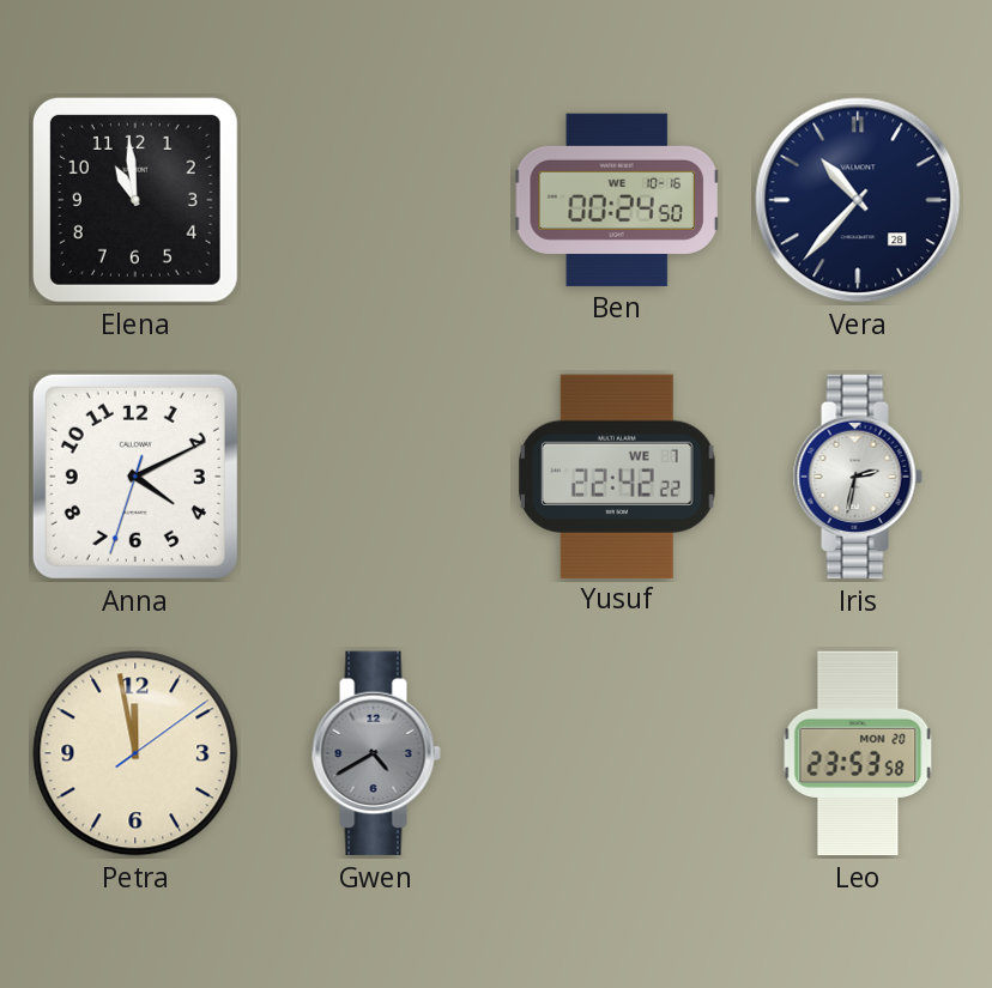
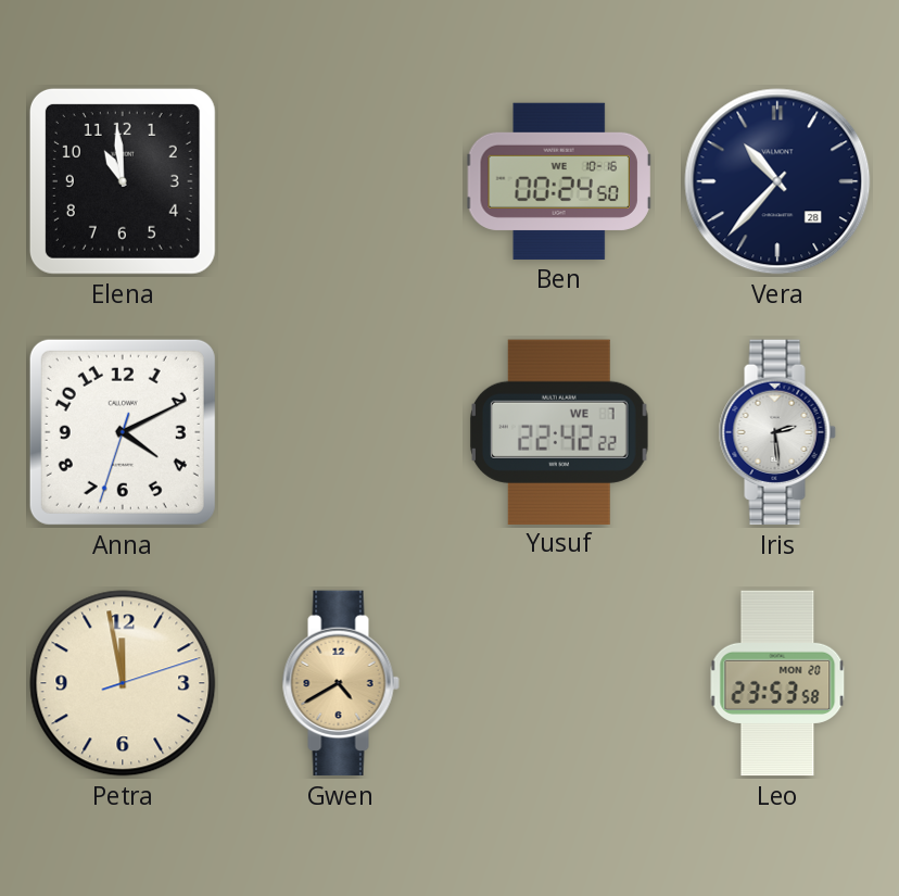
Iris: 2:32 -> 2:29 (777, 432)
Petra: 11:58:09 -> 11:58:12 (123, 683)
Gwen dial: grey -> champagne (341, 683)
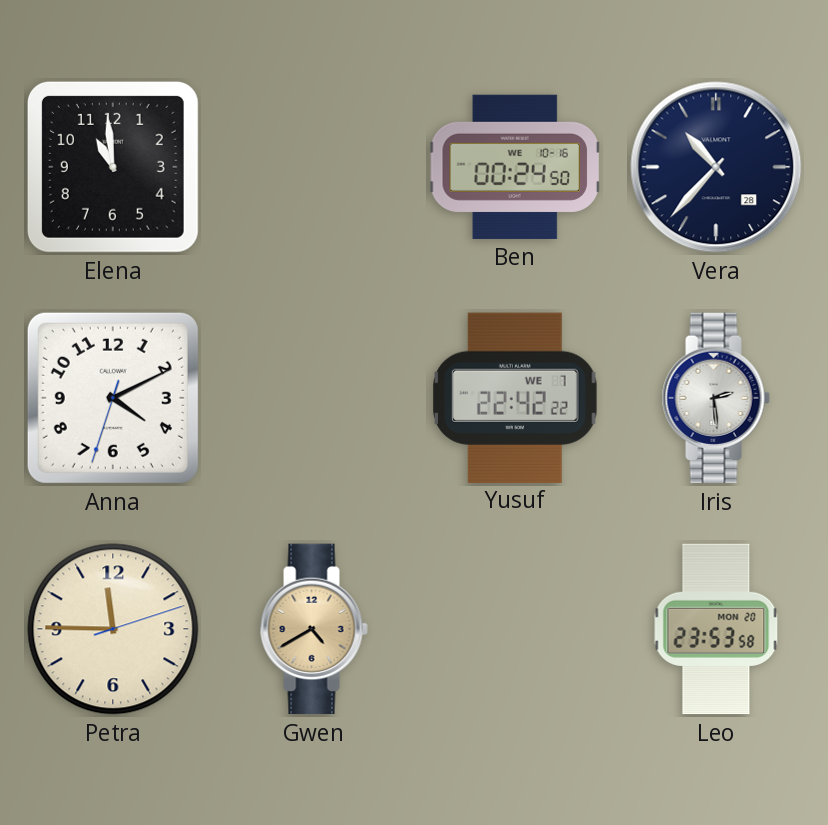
Petra: 11:58 -> 11:45 (113, 629)
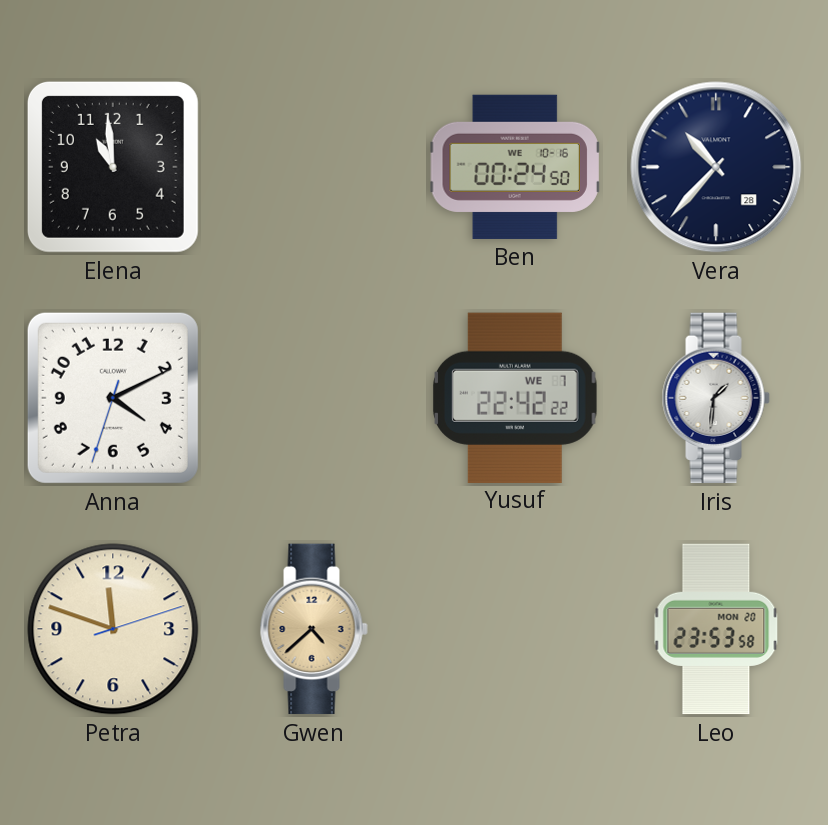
Iris: 2:29 -> 1:31 (716, 398)
Petra: 11:45 -> 11:48 (113, 629)
Gwen: 4:40 -> 4:38 (314, 629)
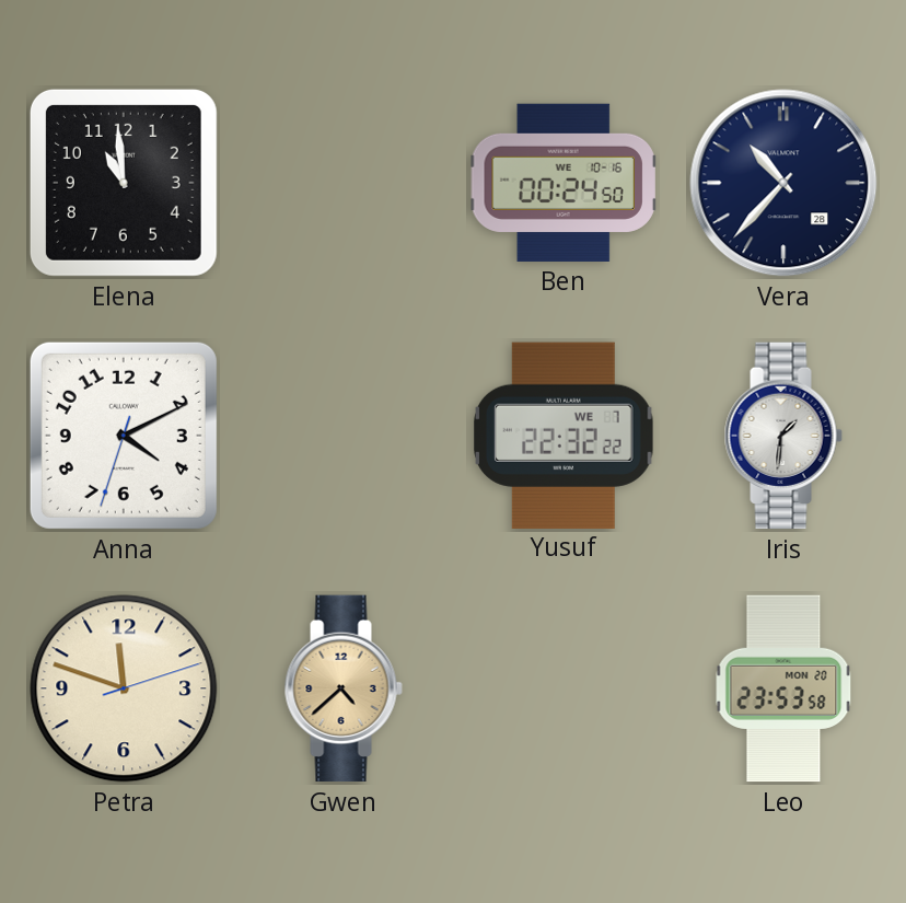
Yusuf: 22:42 -> 22:32 (565, 435)
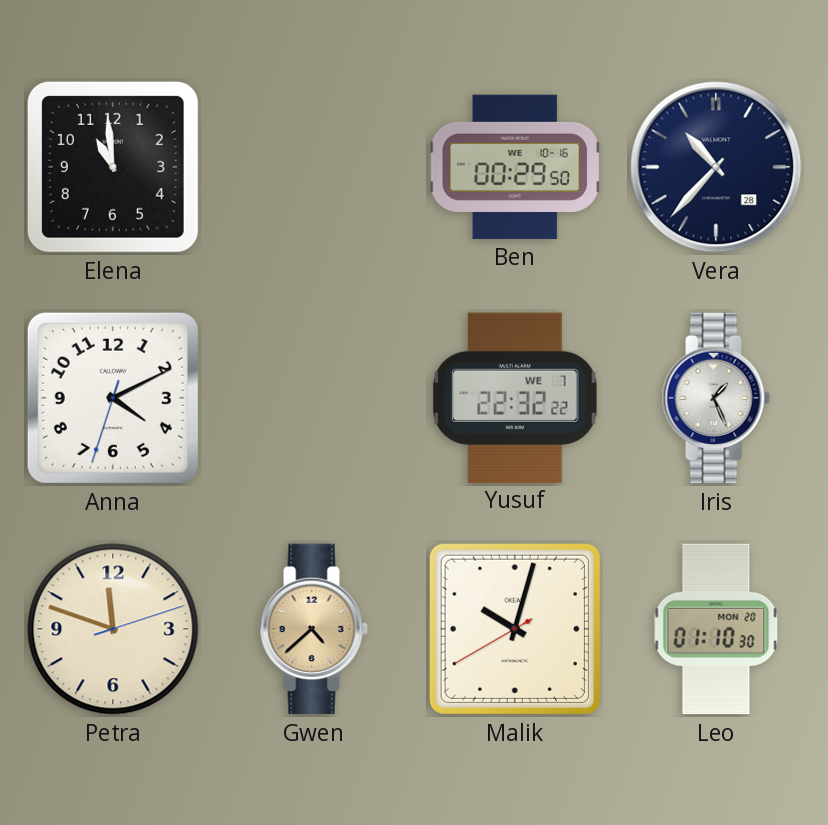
Ben: 00:24 -> 00:29 (515, 167)
Iris: 1:31 -> 1:26 (716, 398)
Malik: none -> 10:02 (515, 629)
Leo: 23:53 -> 01:10 (716, 629)
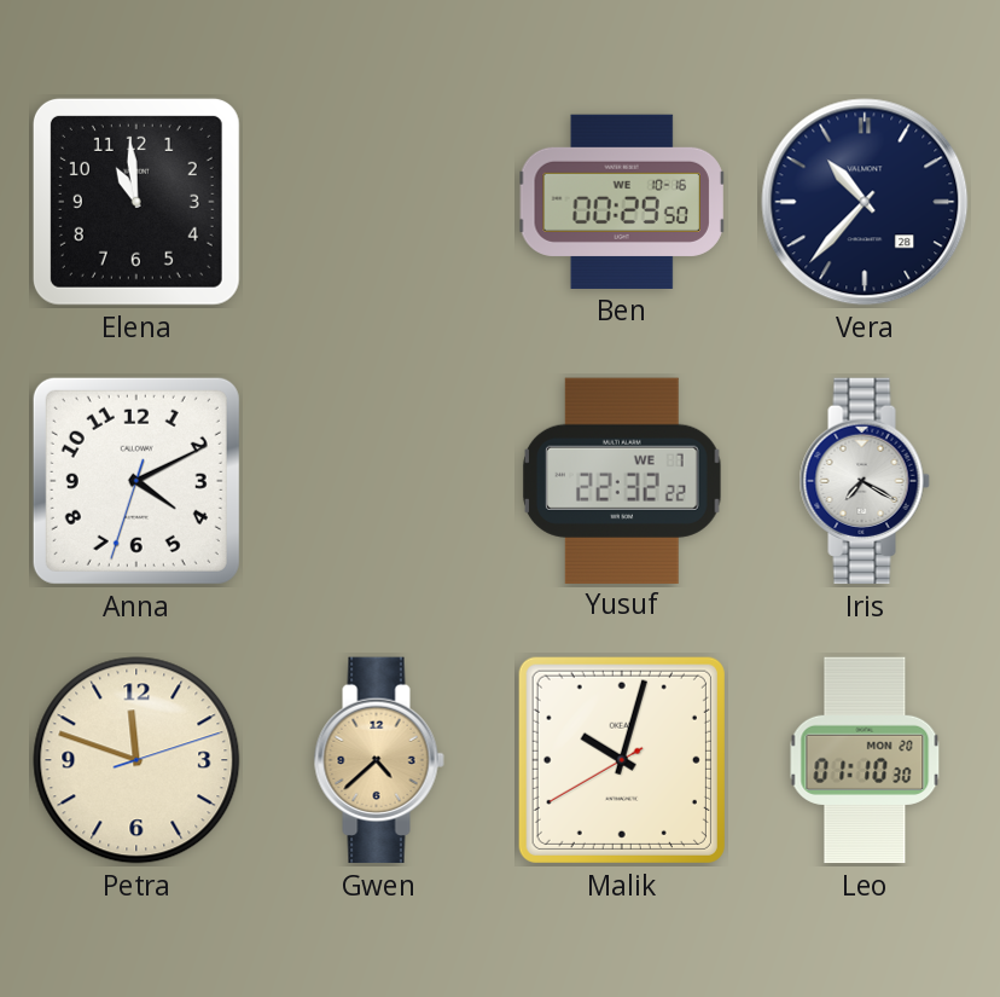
Iris: 1:26 -> 7:20 (865, 481)
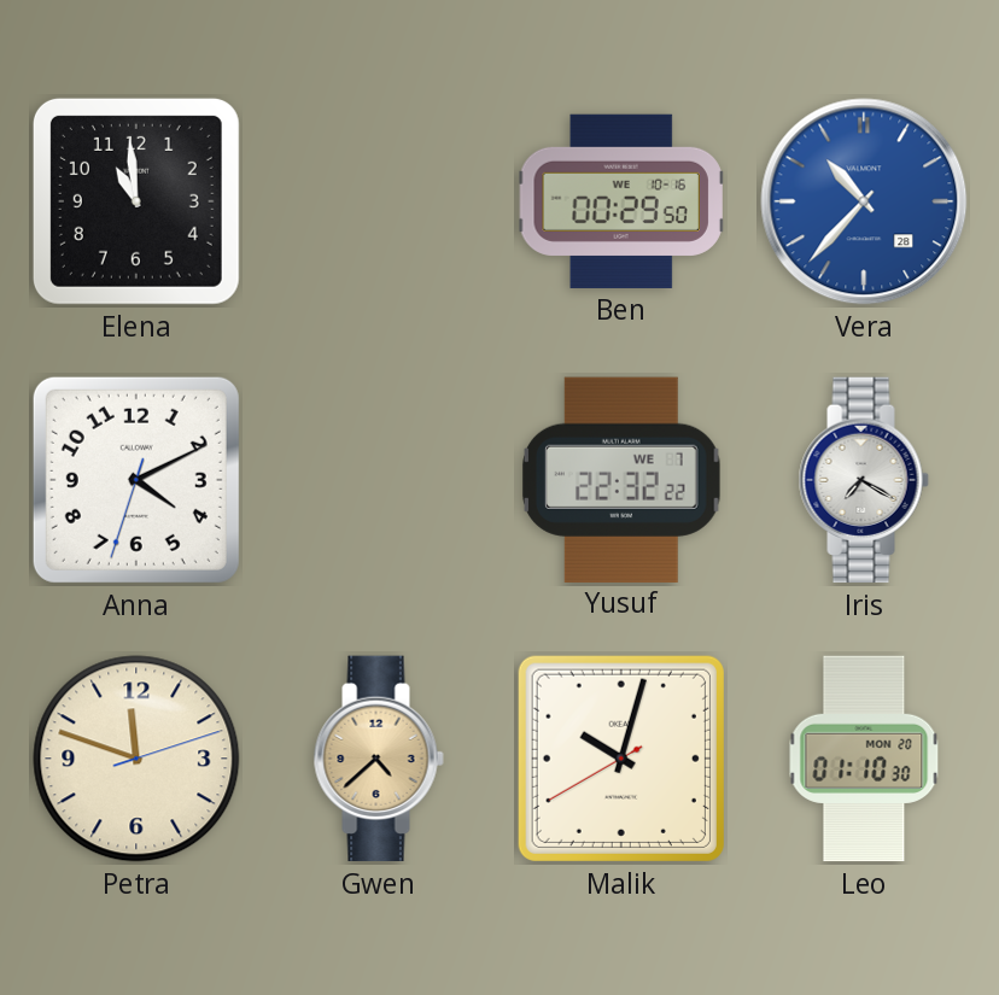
Vera dial: navy -> blue (864, 201)
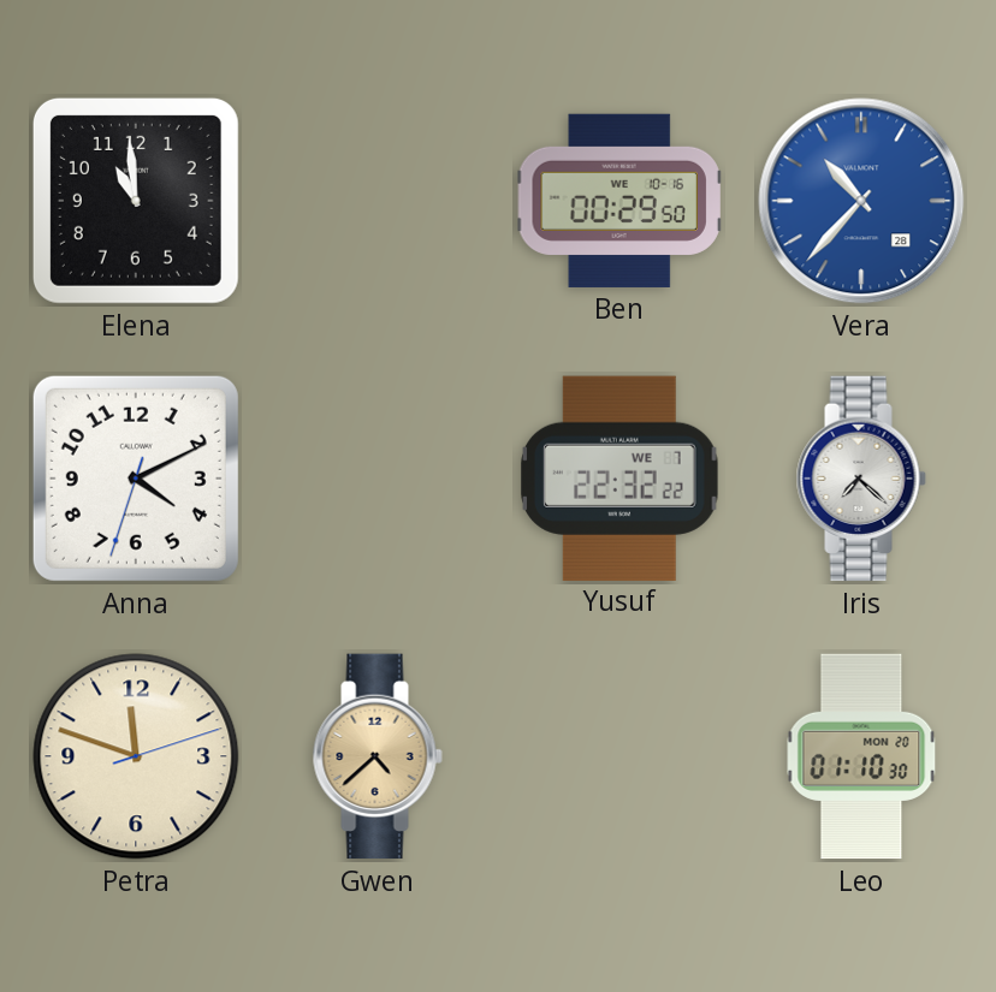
Iris: 7:20 -> 7:22 (861, 479)
Malik: 10:02 -> none (621, 759)
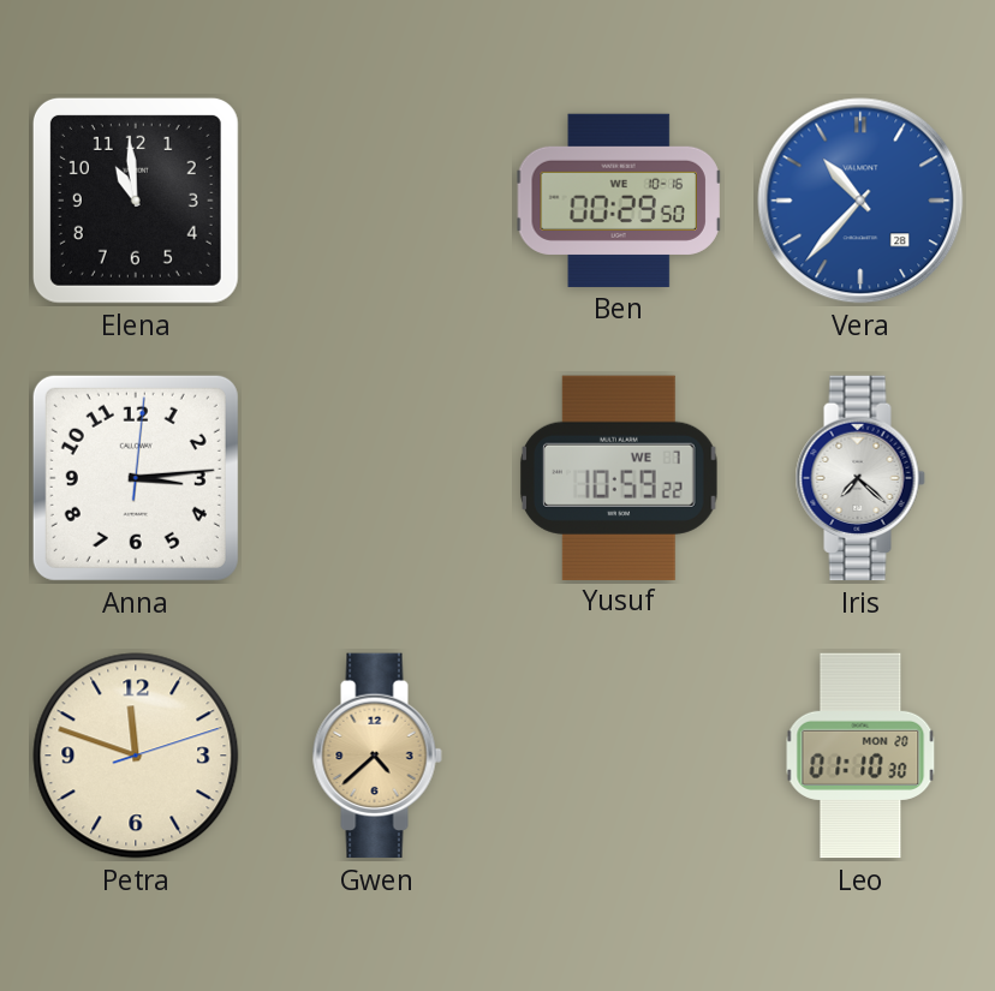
Anna: 4:10 -> 3:14 (136, 478)
Yusuf: 22:32 -> 10:59 (620, 477)
